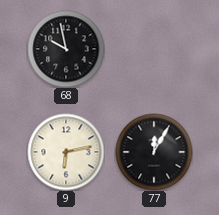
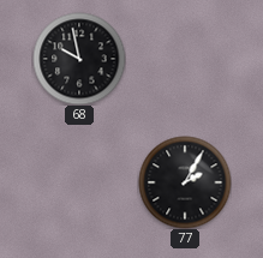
9: 6:13 -> none (66, 152)
77: 12:05 -> 2:05 (185, 182)
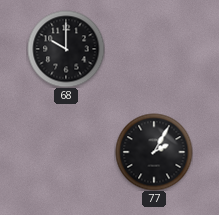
68: 9:58 -> 10:00 (66, 49)
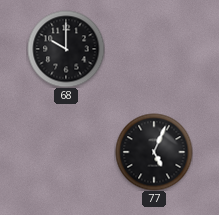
77: 2:05 -> 5:04 (154, 152)
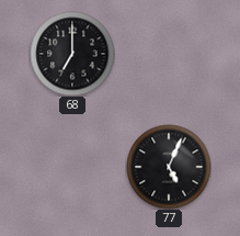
68: 10:00 -> 7:00 (72, 54)
